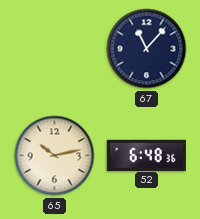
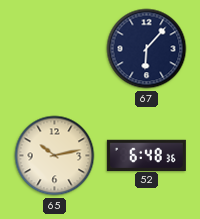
67: 11:07 -> 6:07 (147, 49)
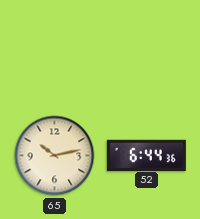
67: 6:07 -> none (147, 49)
52: 6:48 -> 6:44 (146, 155)
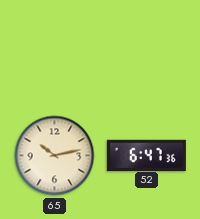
52: 6:44 -> 6:47 (146, 155)
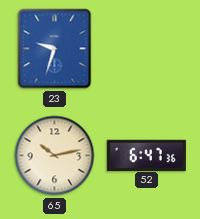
23: none -> 9:33 (55, 49)
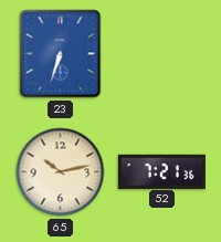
23: 9:33 -> 6:33 (61, 54)
52: 6:47 -> 7:21 (161, 171)
